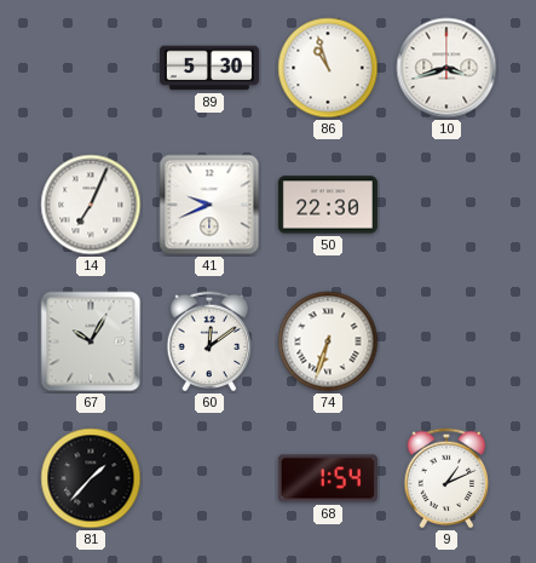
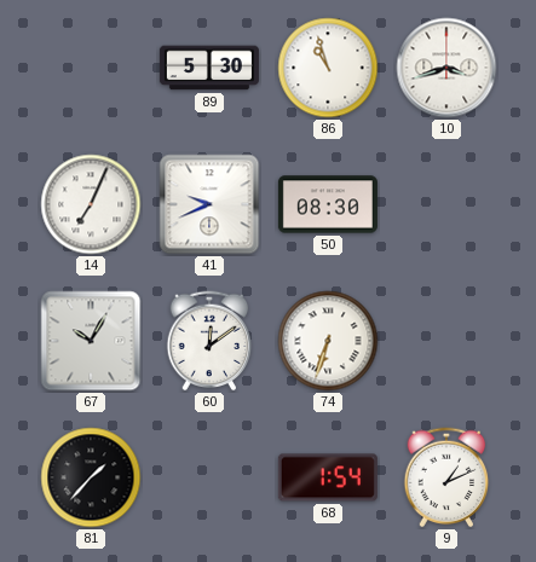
50: 22:30 -> 08:30 (328, 204)
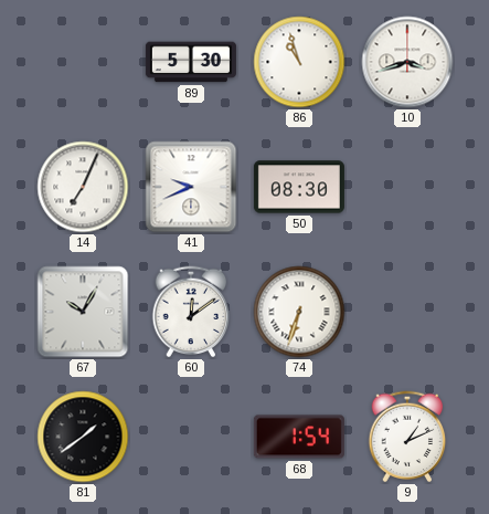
81: 1:37 -> 1:39 (83, 437)
